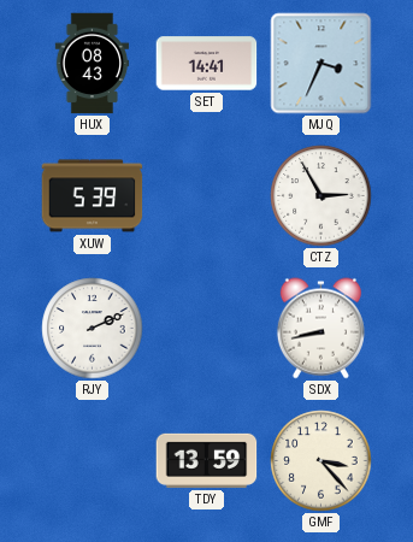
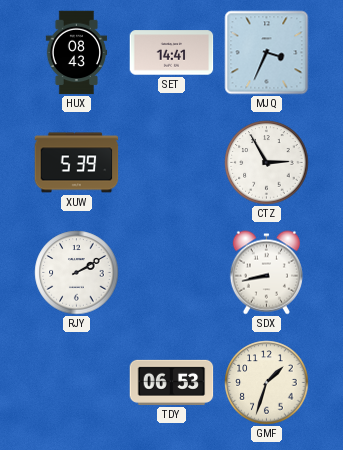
RJY: 2:11 -> 2:10 (77, 273)
TDY: 13:59 -> 06:53 (172, 382)
GMF: 3:23 -> 1:33 (267, 383)
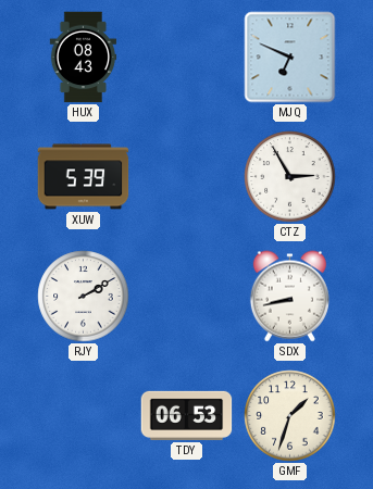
SET: 14:41 -> none (172, 53)
MJQ: 3:34 -> 6:49 (290, 58)
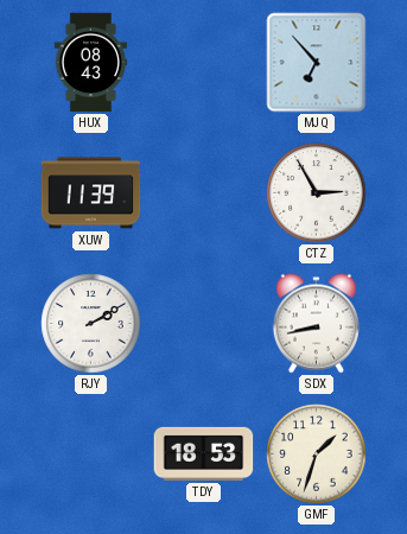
MJQ: 6:49 -> 6:53 (317, 63)
XUW: 5:39 -> 11:39 (91, 193)
TDY: 06:53 -> 18:53 (204, 453)
